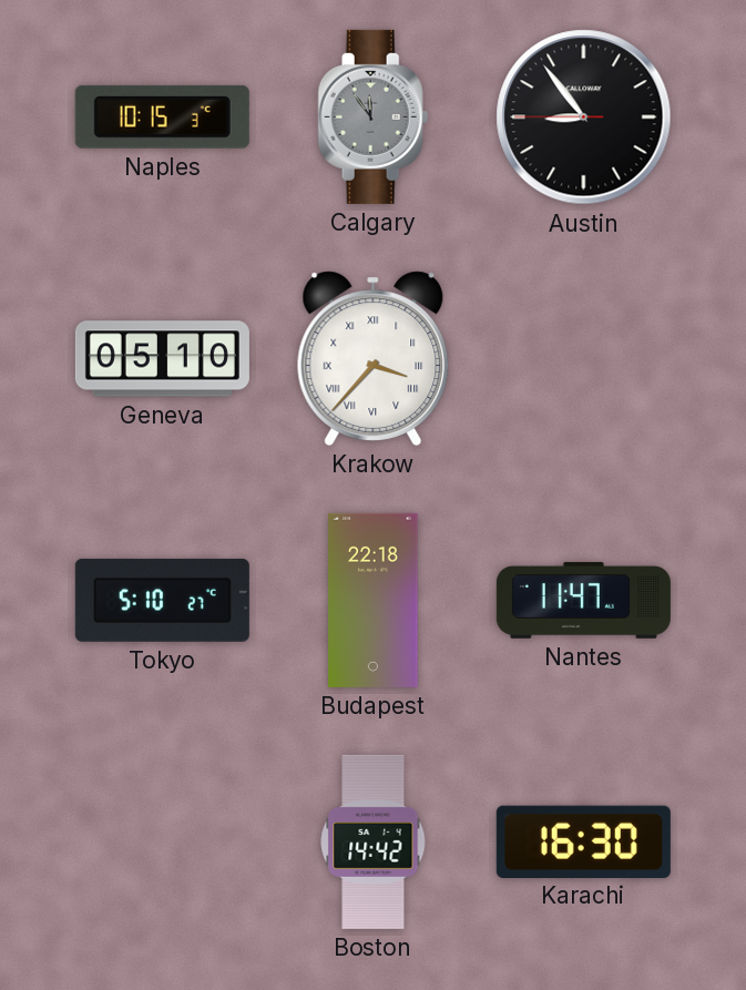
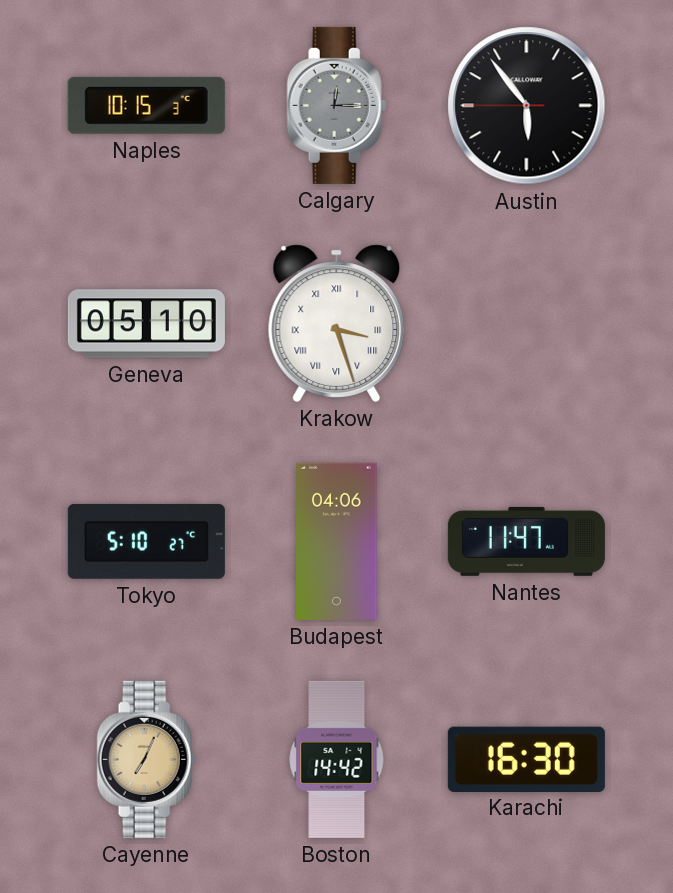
Calgary: 11:54 -> 12:15 (337, 105)
Austin: 8:53 -> 5:53 (527, 106)
Krakow: 3:37 -> 3:27 (337, 323)
Budapest: 22:18 -> 04:06 (337, 541)
Cayenne: none -> 7:04 (147, 759)
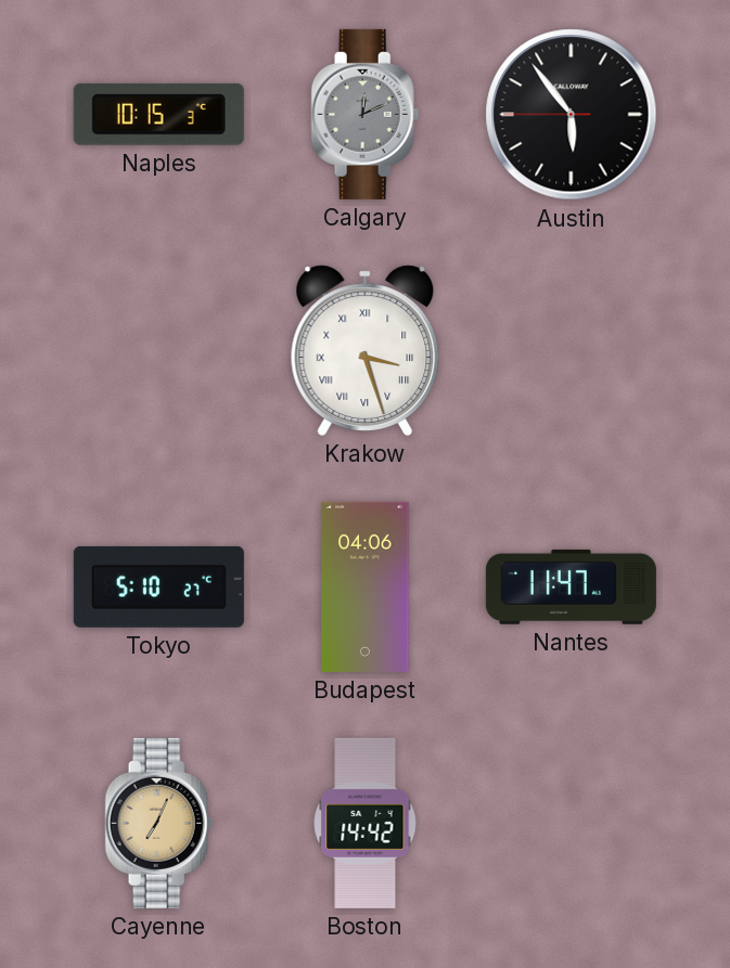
Calgary: 12:15 -> 12:11 (366, 114)
Geneva: 05:10 -> none (146, 324)
Karachi: 16:30 -> none (526, 759)
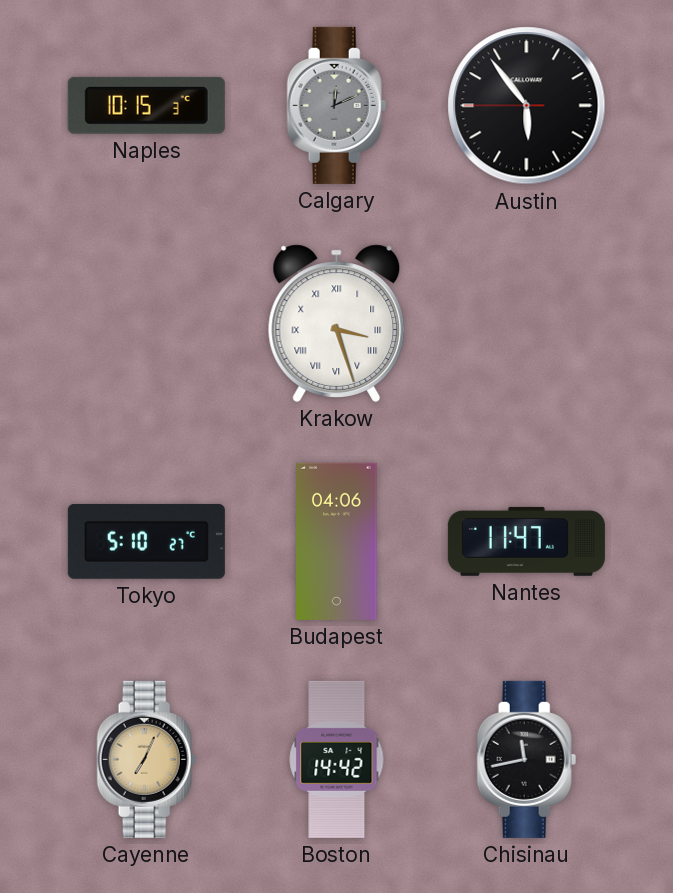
Chisinau: none -> 11:43 (527, 759)
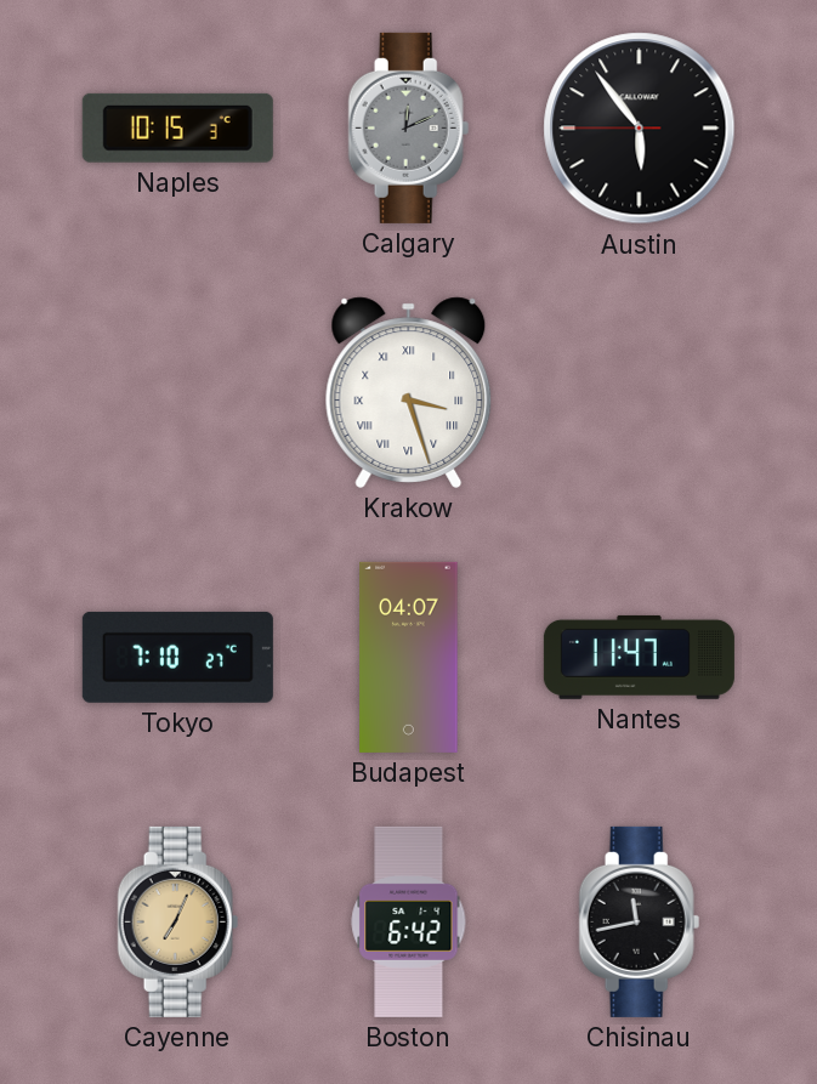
Tokyo: 5:10 -> 7:10 (177, 657)
Budapest: 04:06 -> 04:07 (409, 657)
Boston: 14:42 -> 6:42 (409, 921)
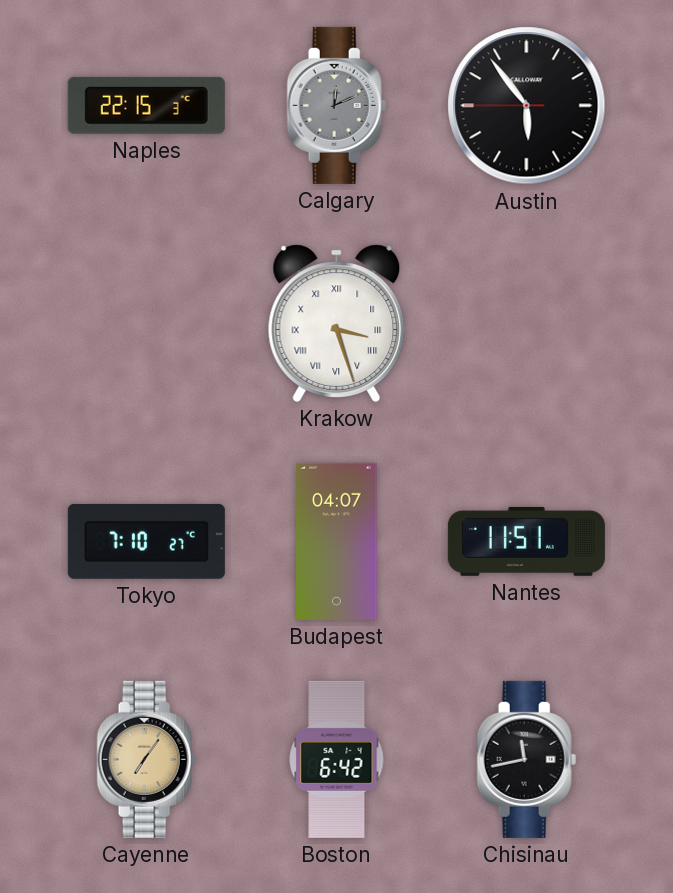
Naples: 10:15 -> 22:15 (146, 105)
Nantes: 11:47 -> 11:51 (526, 541)
Cayenne: 7:04 -> 7:06 (147, 759)
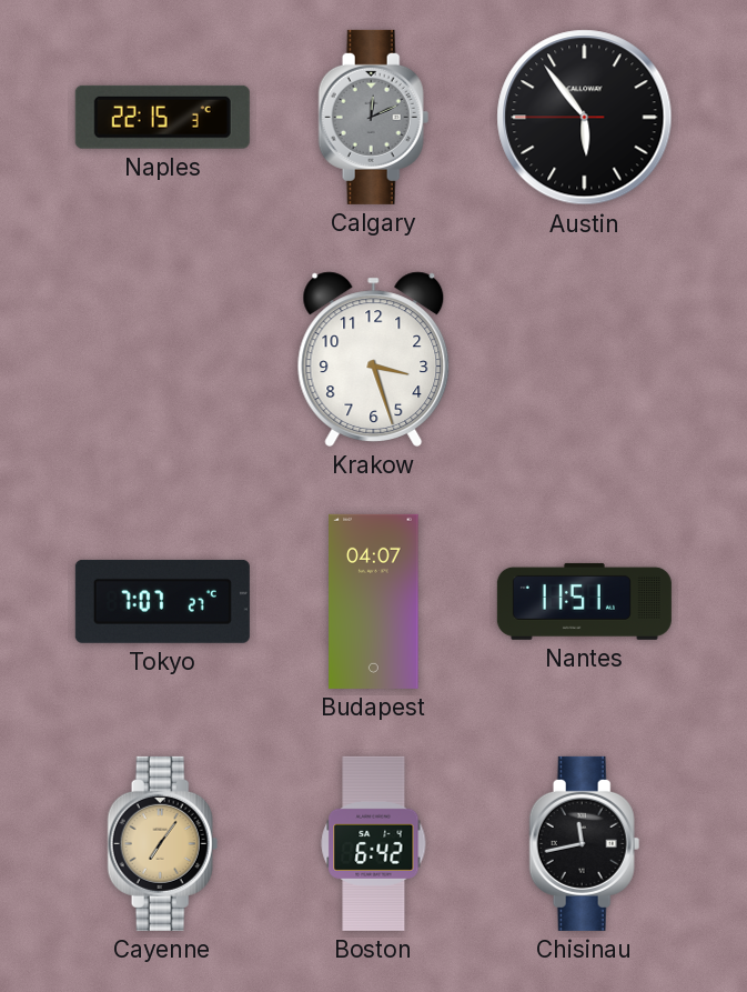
Krakow numerals: Roman -> Arabic (374, 359)
Tokyo: 7:10 -> 7:07 (162, 601)
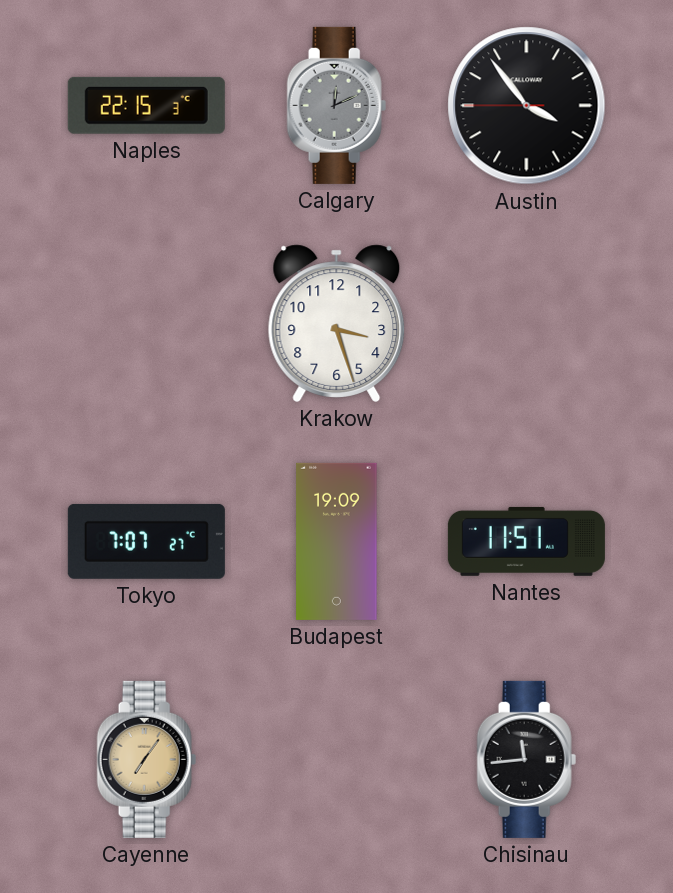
Austin: 5:53 -> 3:53 (527, 106)
Budapest: 04:07 -> 19:09 (337, 541)
Boston: 6:42 -> none (374, 843)
Chisinau: 11:43 -> 11:44 (527, 759)
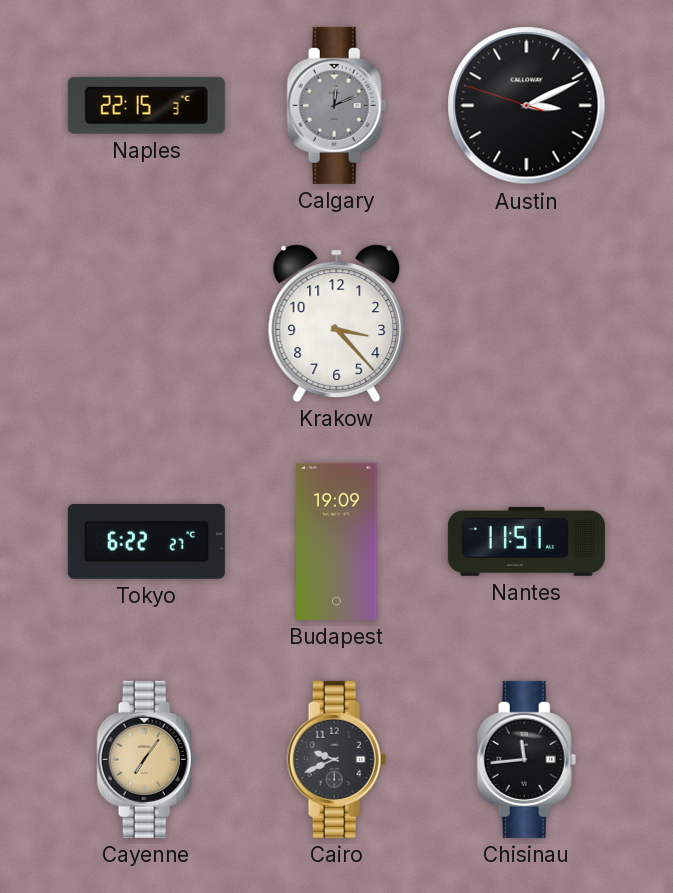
Austin: 3:53 -> 3:10 (527, 106)
Krakow: 3:27 -> 3:23 (337, 323)
Tokyo: 7:07 -> 6:22 (146, 541)
Cairo: none -> 9:41 (337, 759)
